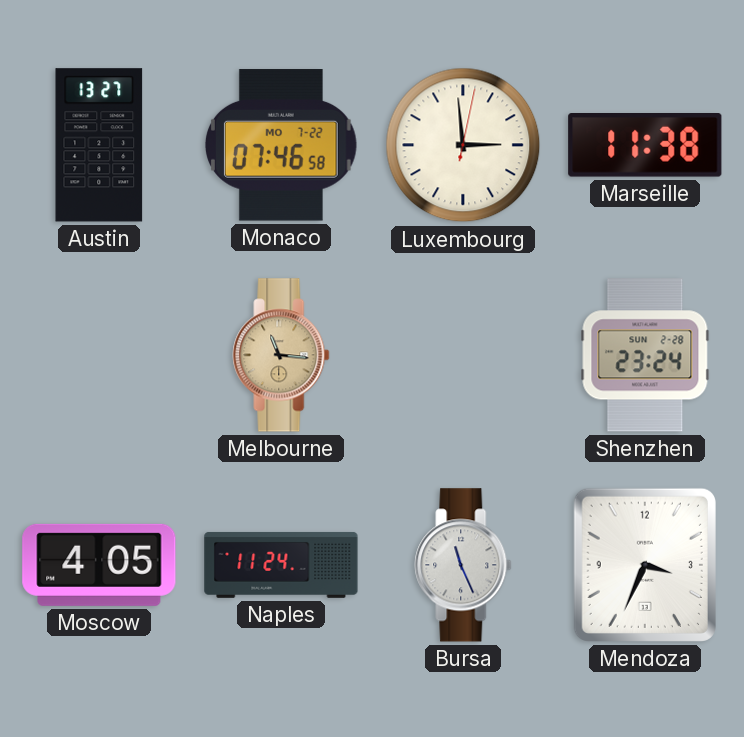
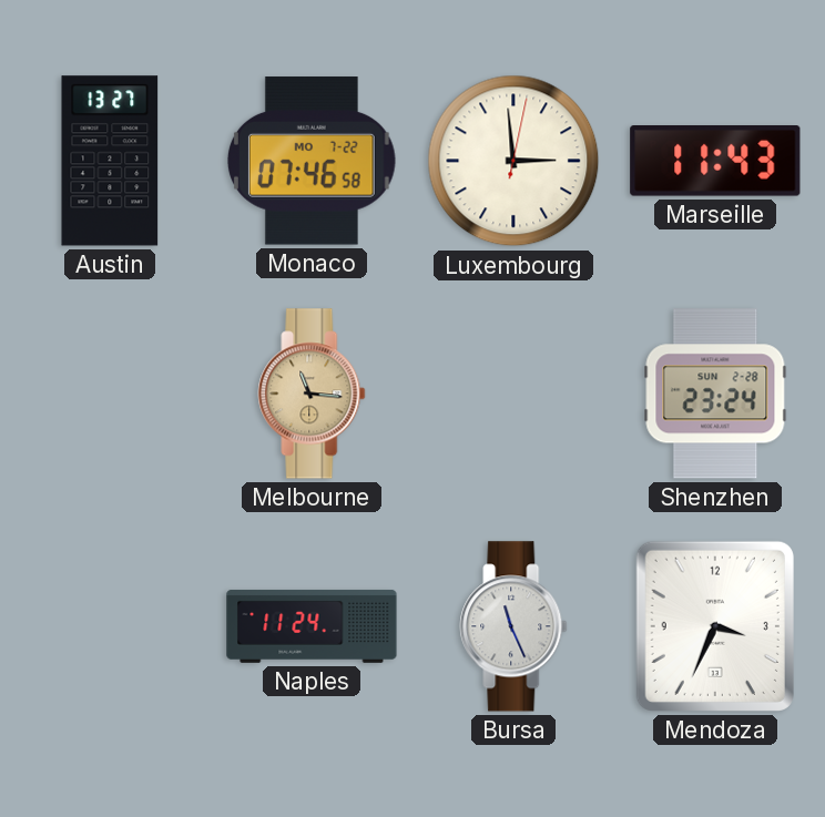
Marseille: 11:38 -> 11:43 (715, 162)
Moscow: 4:05 -> none (99, 565)
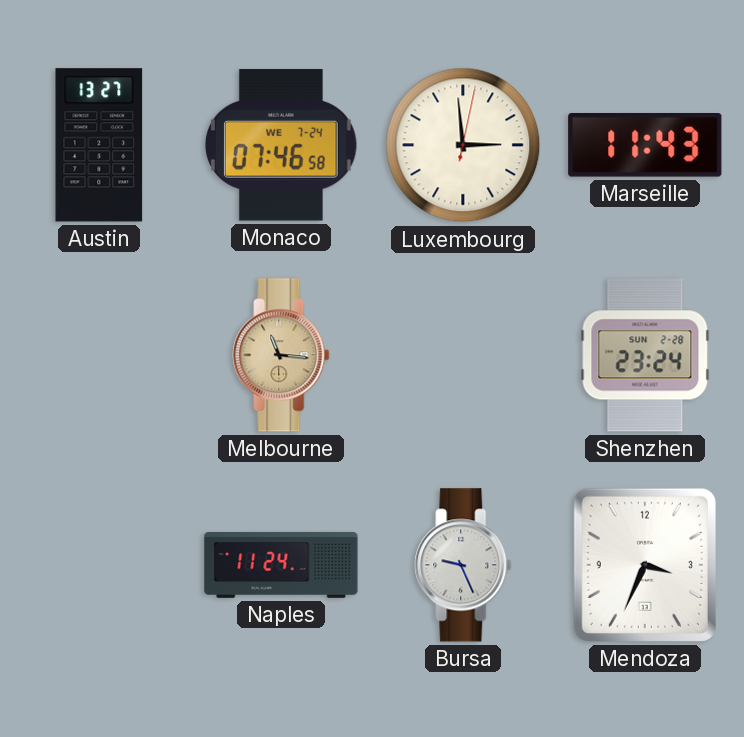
Monaco date: MO 7-22 -> WE 7-24 (282, 145)
Bursa: 11:26 -> 9:26 (463, 565)
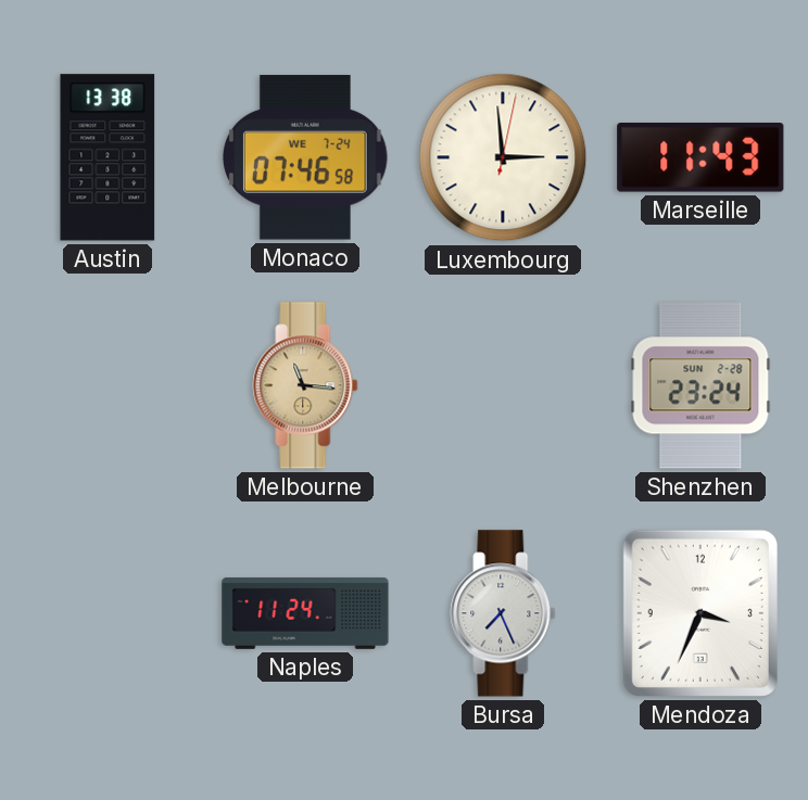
Austin: 13:27 -> 13:38 (108, 157)
Bursa: 9:26 -> 7:26 (503, 613)
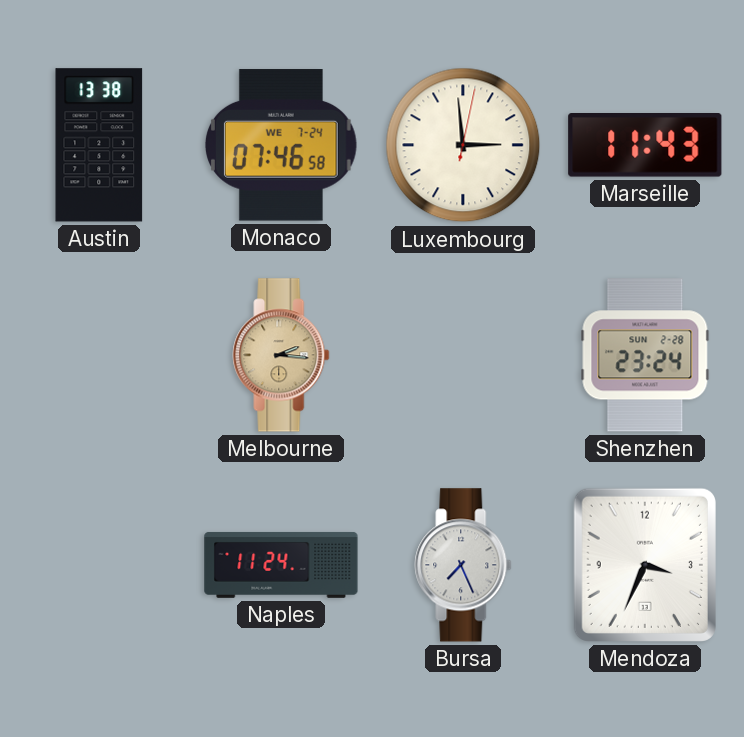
Melbourne: 11:16 -> 2:16 (281, 355)
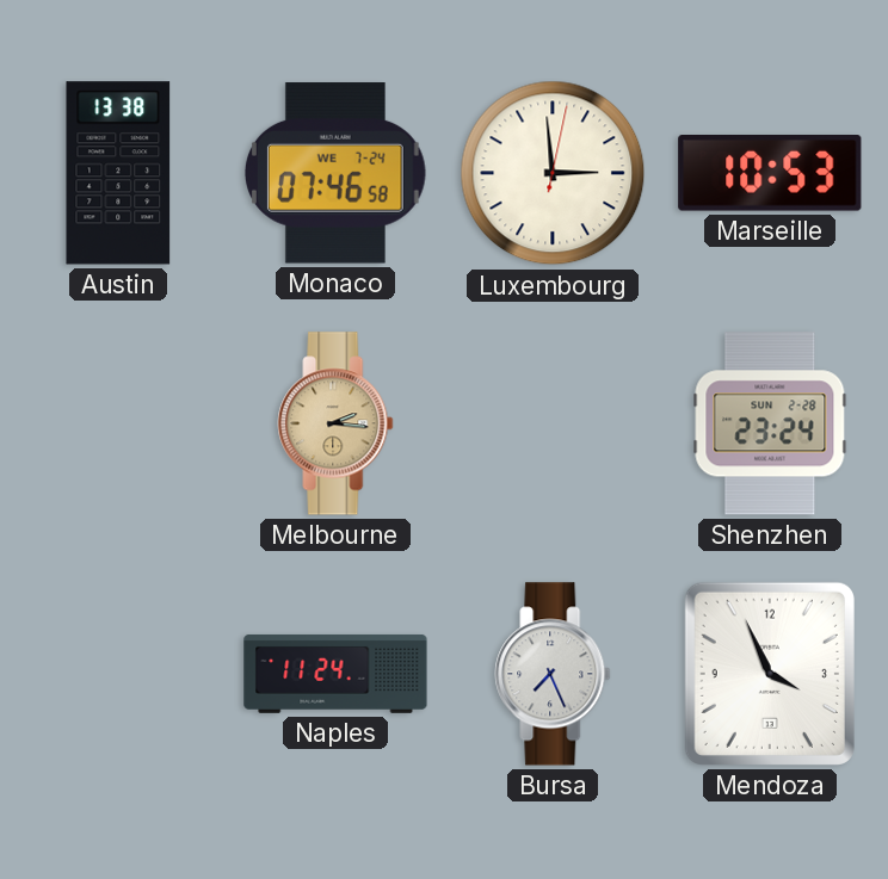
Marseille: 11:43 -> 10:53 (770, 174)
Mendoza: 3:34 -> 3:56 (770, 674)
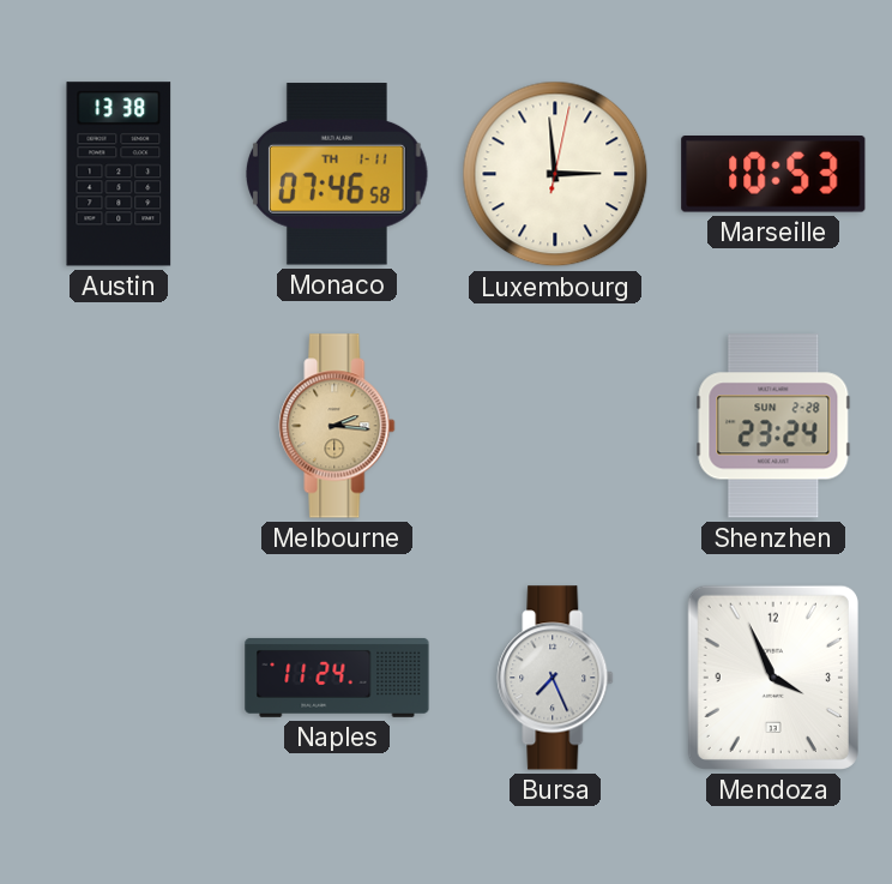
Monaco date: WE 7-24 -> TH 1-11 (338, 174)
